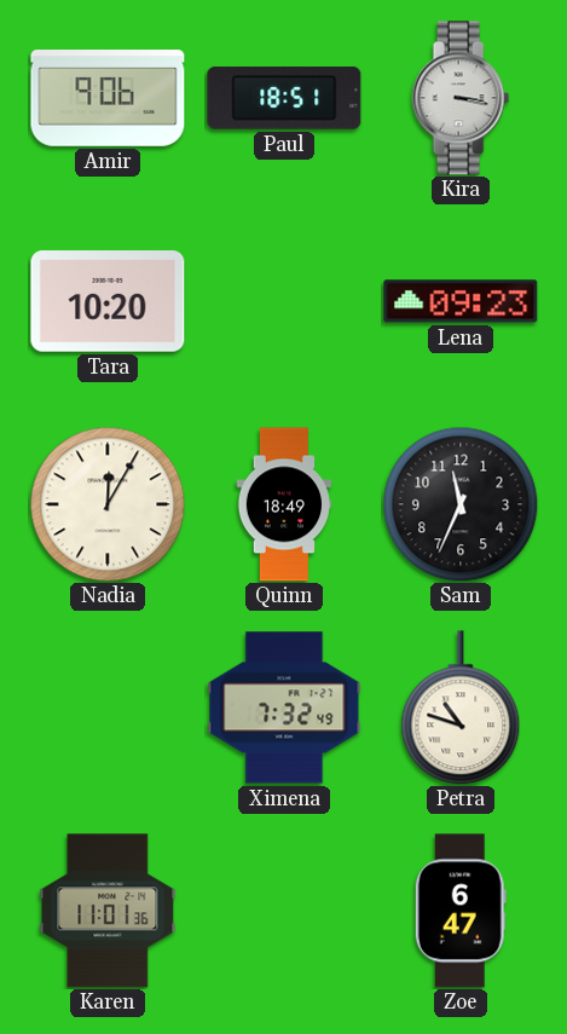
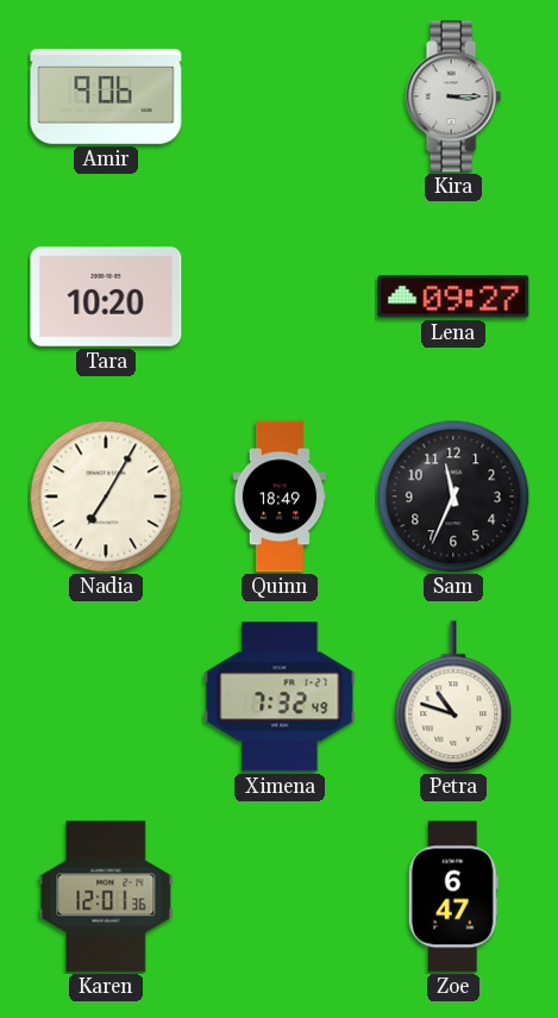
Paul: 18:51 -> none (284, 98)
Kira: 3:17 -> 3:15 (453, 96)
Lena: 09:23 -> 09:27 (453, 296)
Nadia: 12:05 -> 7:05 (106, 496)
Karen: 11:01 -> 12:01 (106, 897)
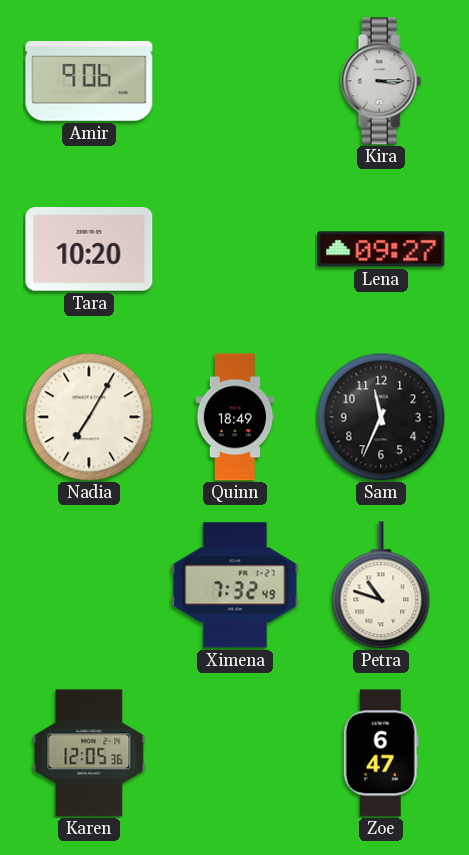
Karen: 12:01 -> 12:05 (89, 753)
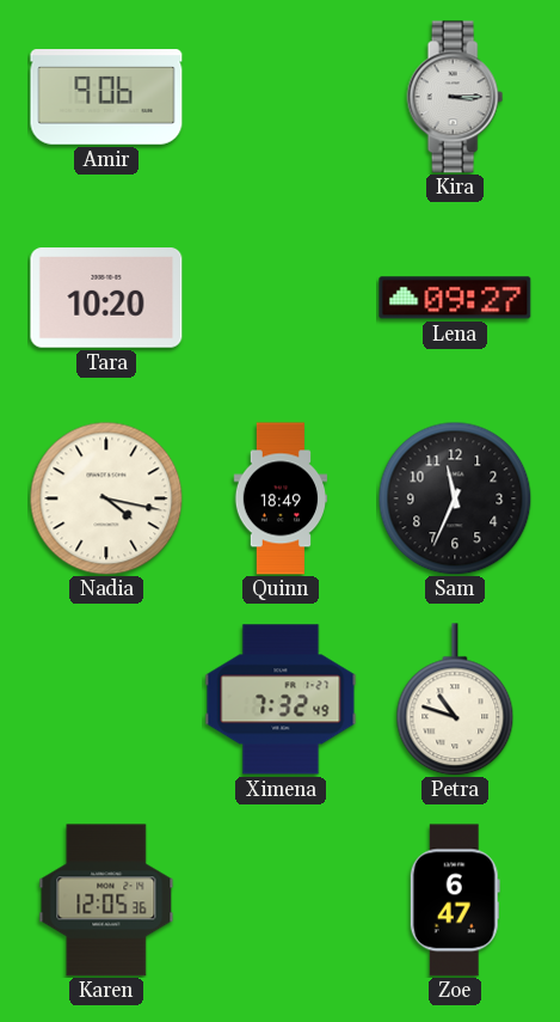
Nadia: 7:05 -> 4:17 (106, 498)
